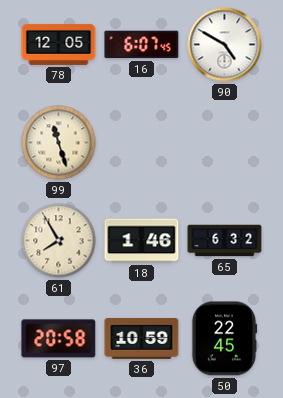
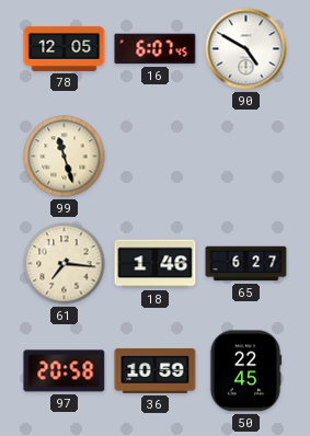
61: 7:55 -> 7:16 (65, 264)
65: 6:32 -> 6:27 (246, 264)
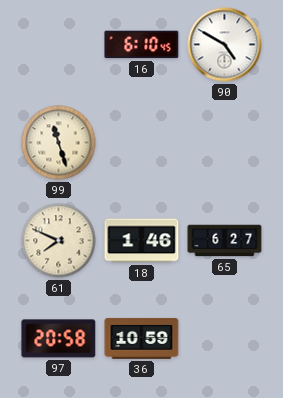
78: 12:05 -> none (65, 48)
16: 6:07 -> 6:10 (142, 45)
61: 7:16 -> 7:49 (59, 241)
50: 22:45 -> none (245, 371)
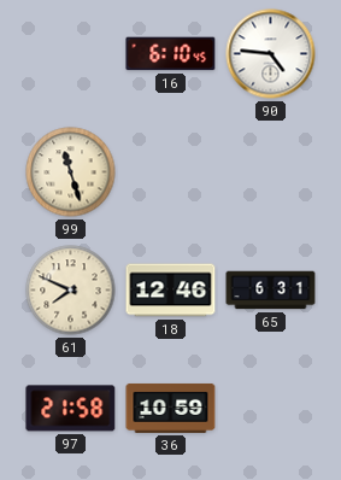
90: 4:50 -> 4:46 (271, 54)
18: 1:46 -> 12:46 (171, 291)
65: 6:27 -> 6:31 (271, 291)
97: 20:58 -> 21:58 (71, 409)
